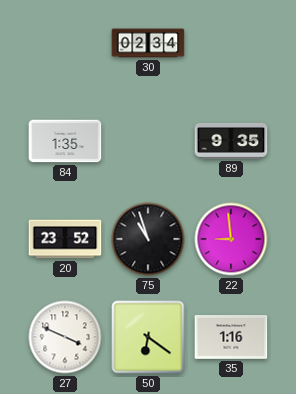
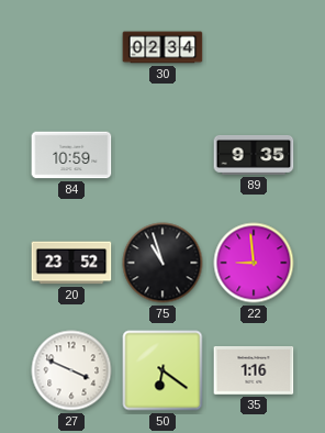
84: 1:35 -> 10:59 (71, 155)
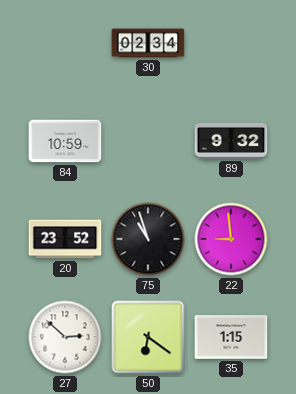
89: 9:35 -> 9:32 (231, 141)
27: 3:49 -> 2:52 (65, 337)
35: 1:16 -> 1:15 (231, 338)
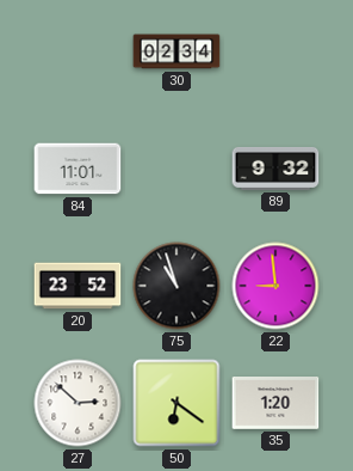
84: 10:59 -> 11:01 (78, 169)
35: 1:15 -> 1:20 (275, 404)
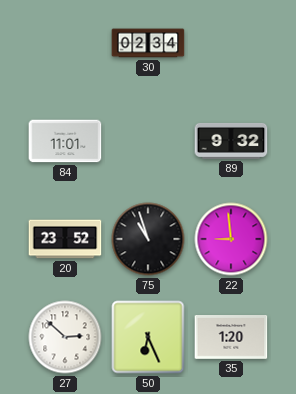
50: 6:21 -> 6:26 (148, 337)
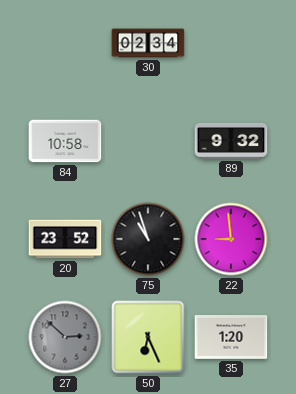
84: 11:01 -> 10:58 (65, 141)
27 dial: white -> grey (65, 337)
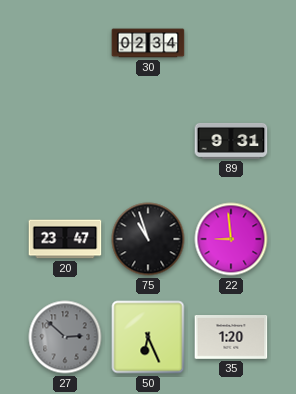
84: 10:58 -> none (65, 141)
89: 9:32 -> 9:31 (231, 141)
20: 23:52 -> 23:47 (65, 239)
